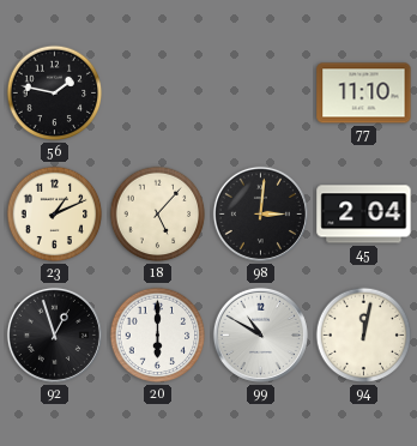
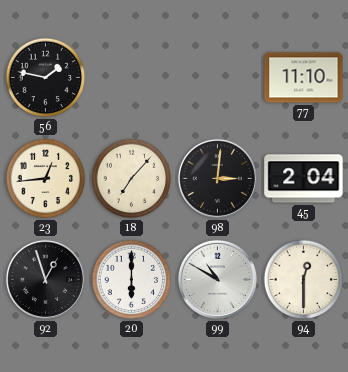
23: 1:11 -> 12:44 (46, 179)
18: 5:07 -> 7:07 (132, 179)
94: 12:02 -> 12:30 (304, 280)
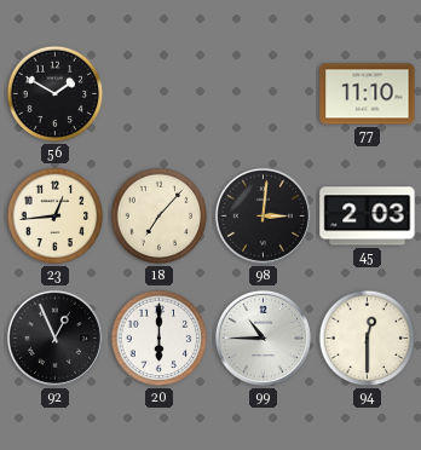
56: 1:47 -> 1:50 (56, 94)
45: 2:04 -> 2:03 (368, 217)
92: 12:57 -> 12:56 (54, 337)
99: 10:50 -> 10:45 (263, 337)
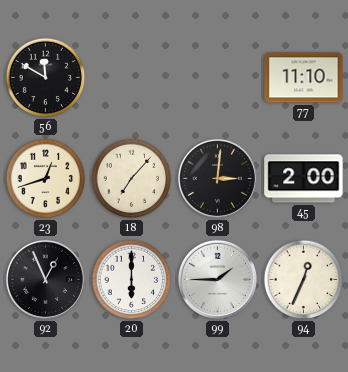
56: 1:50 -> 11:50 (46, 78)
23: 12:44 -> 12:42 (46, 179)
45: 2:03 -> 2:00 (304, 179)
99: 10:45 -> 1:45 (217, 279)
94: 12:30 -> 12:34 (304, 280)
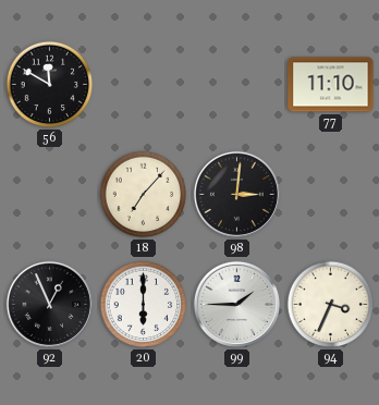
23: 12:42 -> none (46, 179)
45: 2:00 -> none (304, 179)
94: 12:34 -> 3:34 (331, 305)
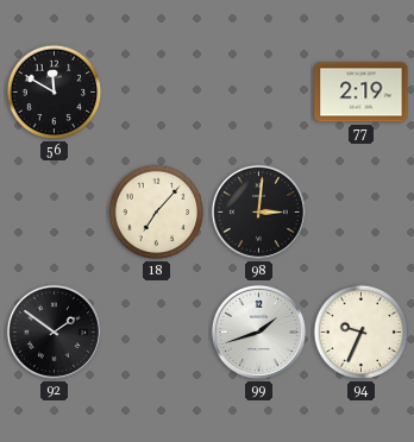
77: 11:10 -> 2:19 (362, 93)
92: 12:56 -> 1:51 (54, 331)
20: 6:00 -> none (144, 305)
99: 1:45 -> 1:42 (258, 331)
94: 3:34 -> 9:34 (362, 333)
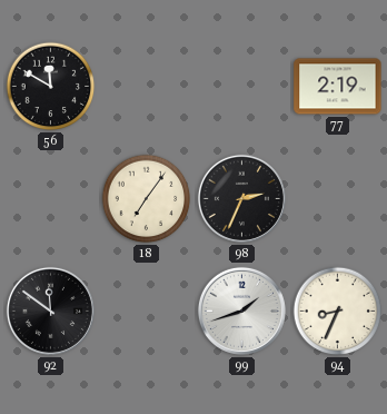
18: 7:07 -> 7:06 (147, 199)
98: 3:01 -> 2:34 (241, 198)
92: 1:51 -> 11:51 (50, 310)
94: 9:34 -> 8:34 (338, 312)
